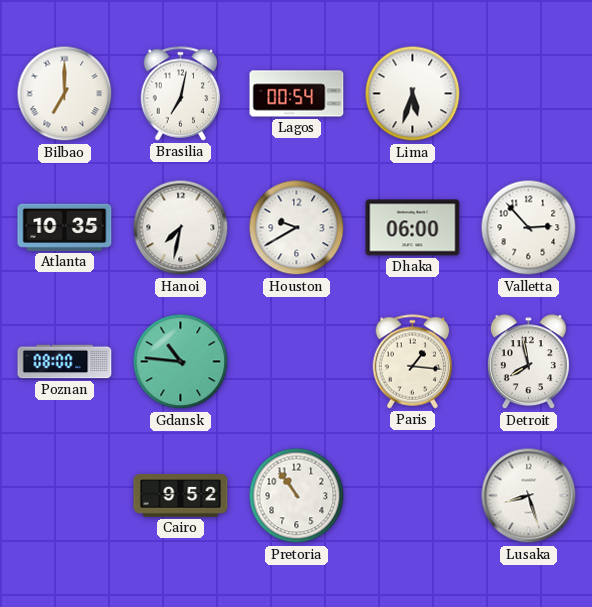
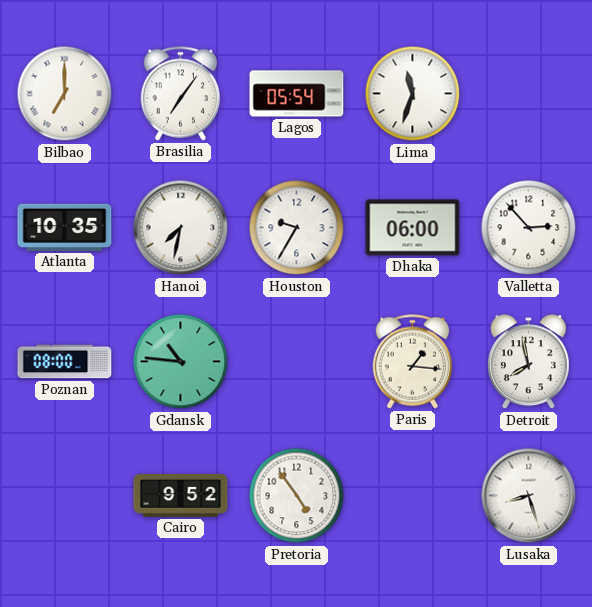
Brasilia: 7:02 -> 7:06 (181, 94)
Lagos: 00:54 -> 05:54 (297, 94)
Lima: 5:33 -> 11:33 (413, 94)
Houston: 9:40 -> 9:35 (297, 228)
Pretoria: 10:54 -> 4:54 (297, 496)
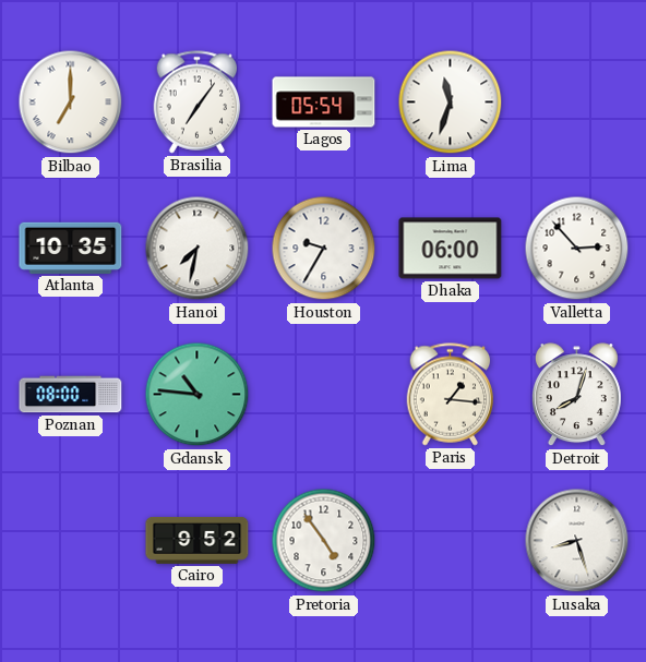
Detroit: 7:58 -> 8:03 (576, 395)
